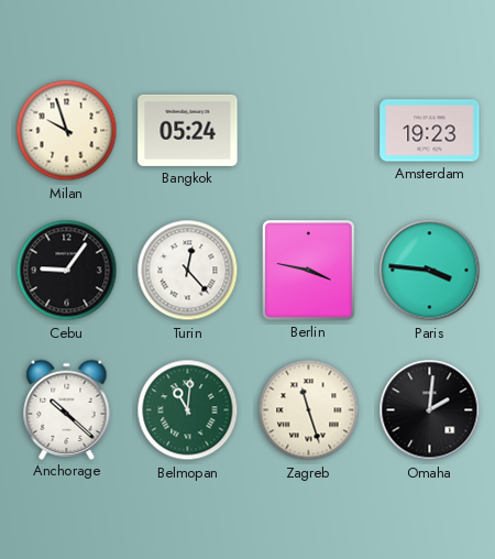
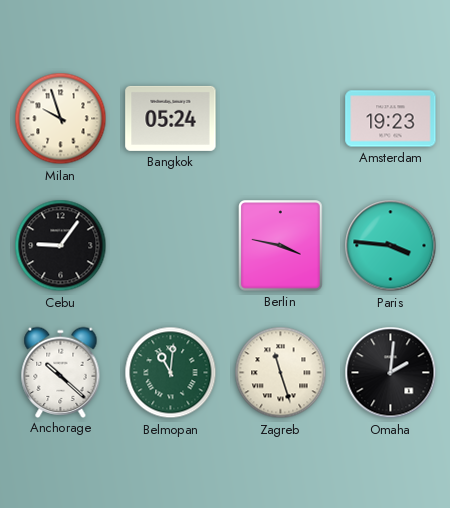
Turin: 12:23 -> none (188, 271)
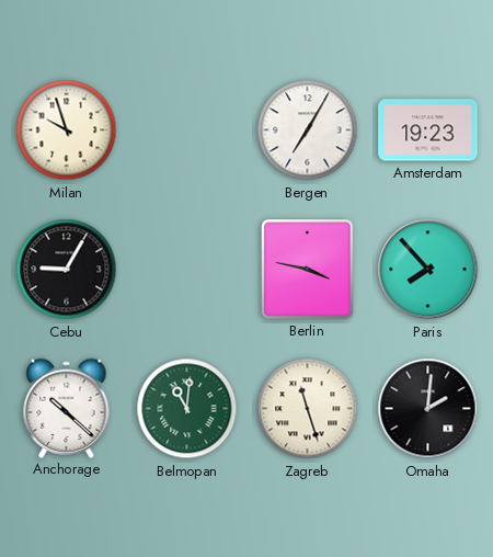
Bangkok: 05:24 -> none (171, 118)
Bergen: none -> 7:05 (308, 130)
Cebu: 9:06 -> 9:05 (67, 270)
Paris: 3:46 -> 7:53 (428, 270)
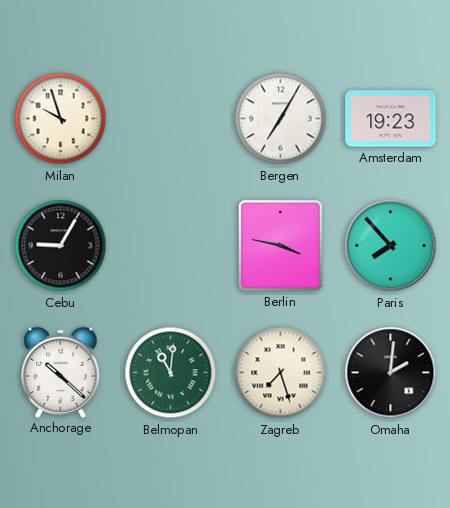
Zagreb: 11:27 -> 7:27 (281, 373)
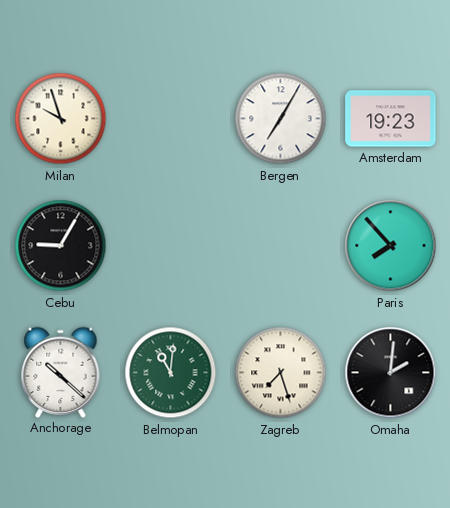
Berlin: 3:47 -> none (281, 246)
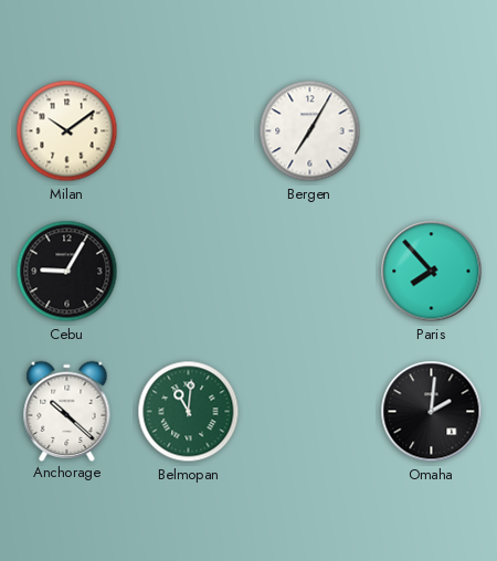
Milan: 9:57 -> 10:09 (67, 131)
Amsterdam: 19:23 -> none (391, 119)
Zagreb: 7:27 -> none (281, 373)
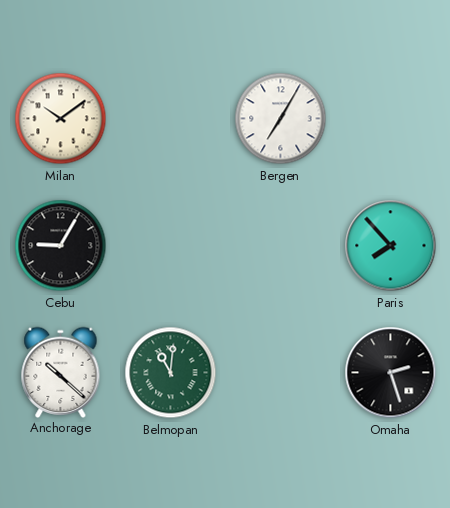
Omaha: 2:01 -> 2:27 (391, 373)
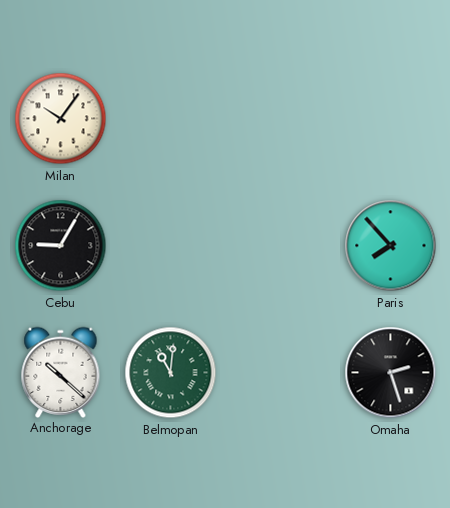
Milan: 10:09 -> 10:06 (61, 119)
Bergen: 7:05 -> none (281, 119)
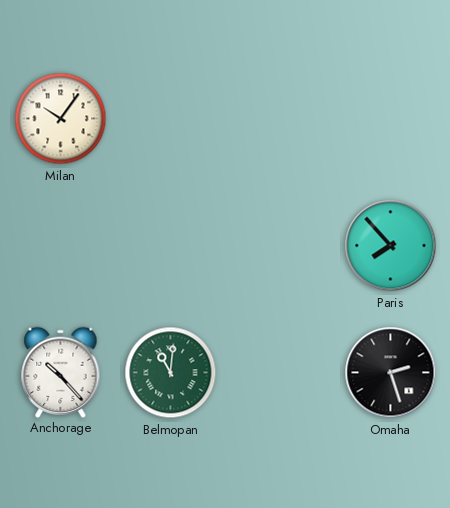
Cebu: 9:05 -> none (61, 246)
Anchorage: 10:22 -> 10:23 (61, 372)
